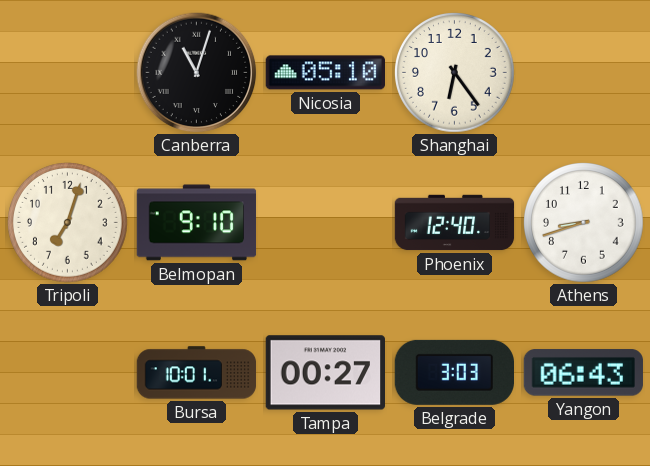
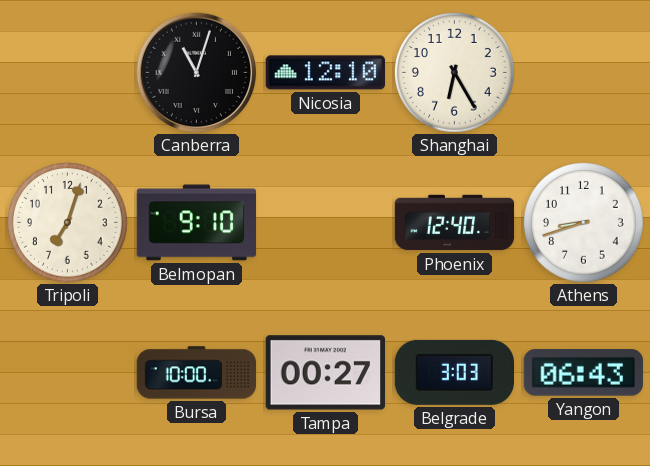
Nicosia: 05:10 -> 12:10 (326, 73)
Shanghai: 6:24 -> 6:25 (455, 73)
Bursa: 10:01 -> 10:00 (197, 373)
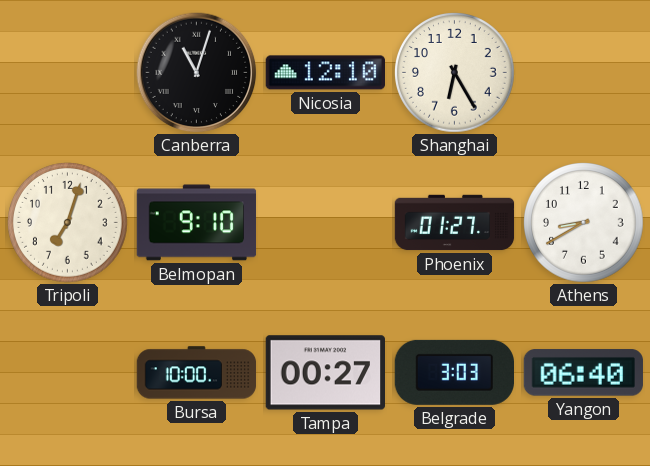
Phoenix: 12:40 -> 01:27 (455, 223)
Athens: 8:42 -> 8:40 (584, 223)
Yangon: 06:43 -> 06:40 (583, 373)
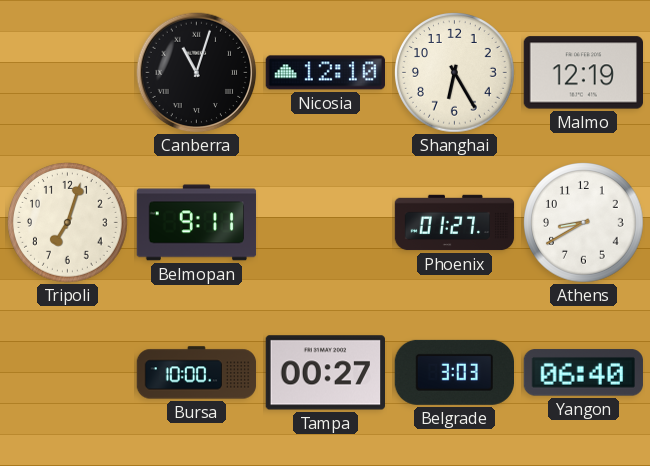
Malmo: none -> 12:19 (583, 73)
Belmopan: 9:10 -> 9:11 (197, 223)
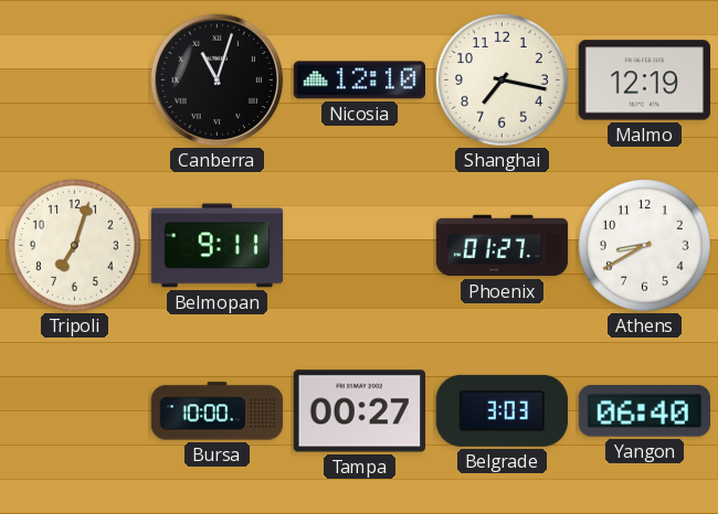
Shanghai: 6:25 -> 7:17 (503, 81)
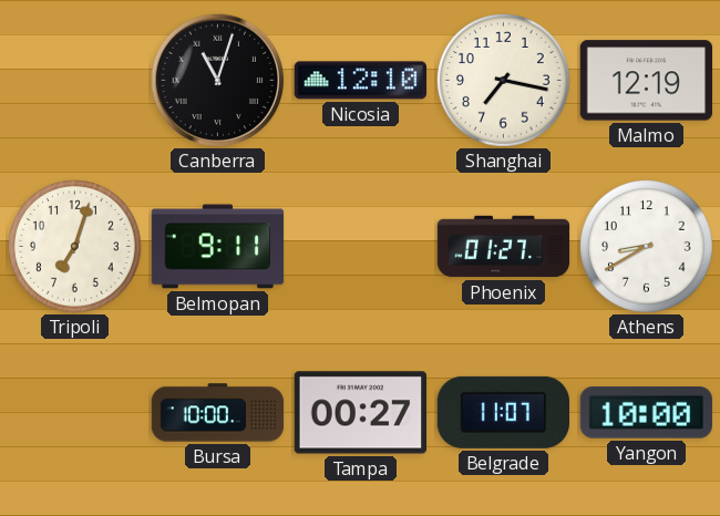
Belgrade: 3:03 -> 11:07 (503, 412)
Yangon: 06:40 -> 10:00 (646, 413)
